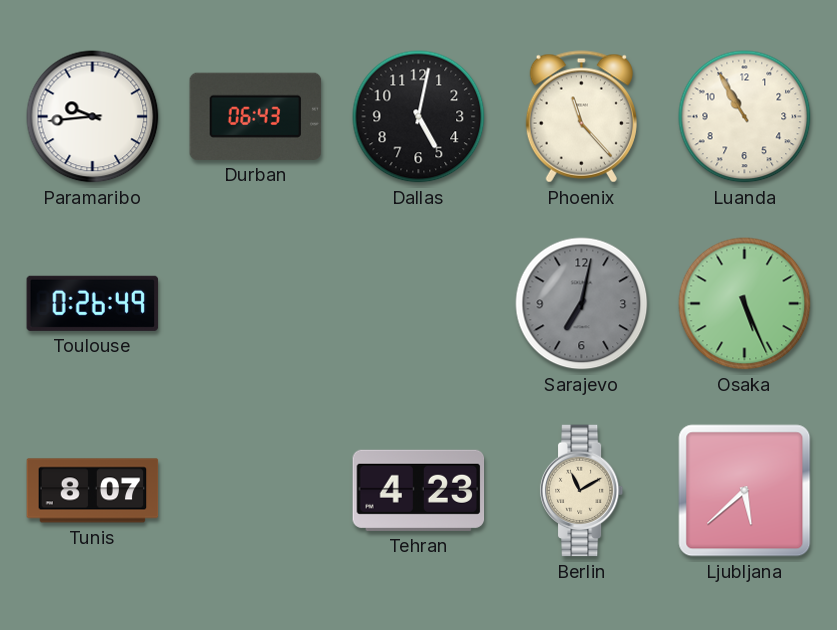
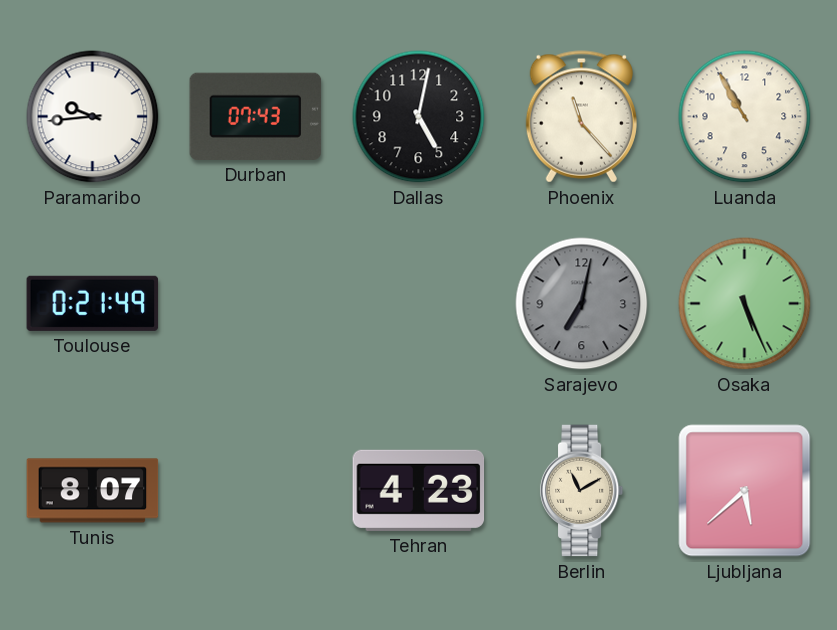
Durban: 06:43 -> 07:43 (256, 116)
Toulouse: 0:26 -> 0:21 (93, 303)
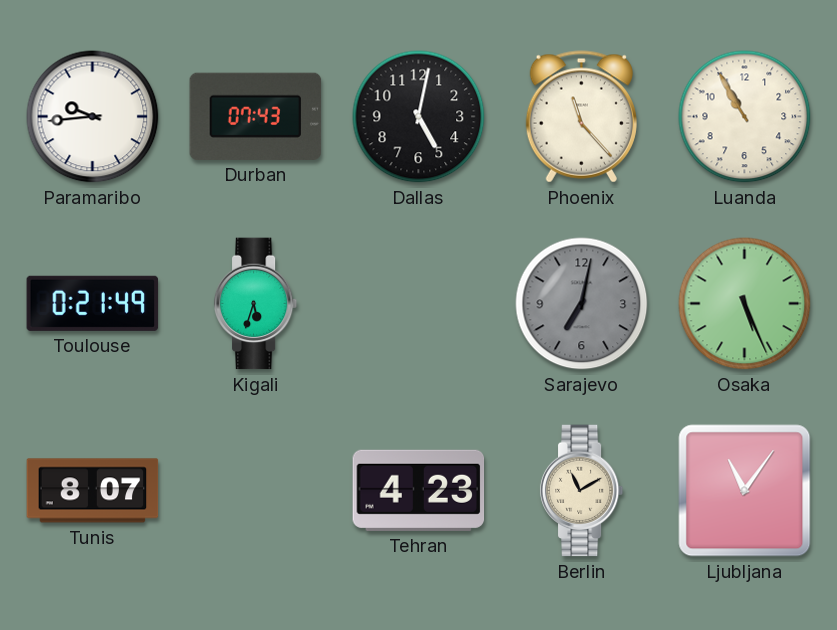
Kigali: none -> 5:33 (256, 304)
Ljubljana: 5:38 -> 11:06 (745, 491)
